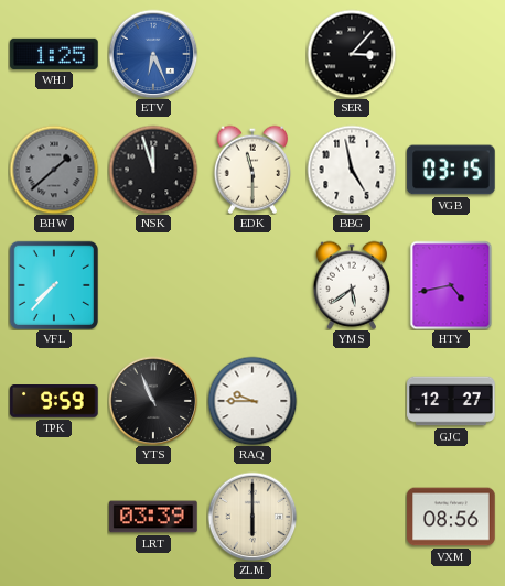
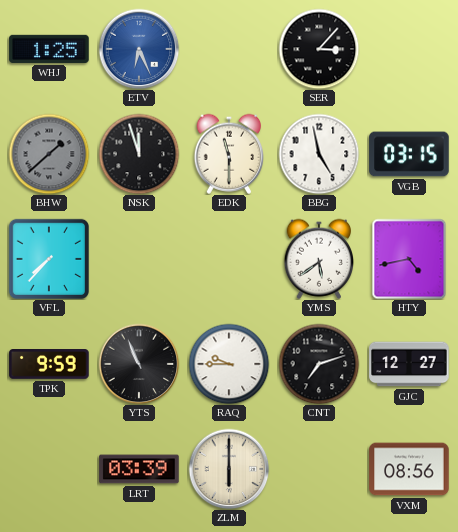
CNT: none -> 7:12 (319, 364)
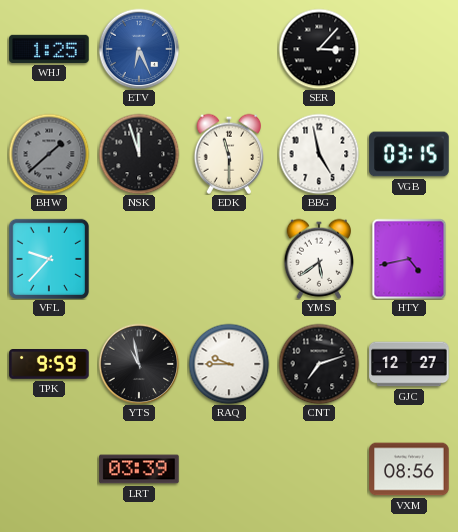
VFL: 7:37 -> 9:37 (48, 258)
YTS: 10:56 -> 10:58 (139, 364)
ZLM: 6:00 -> none (229, 469)
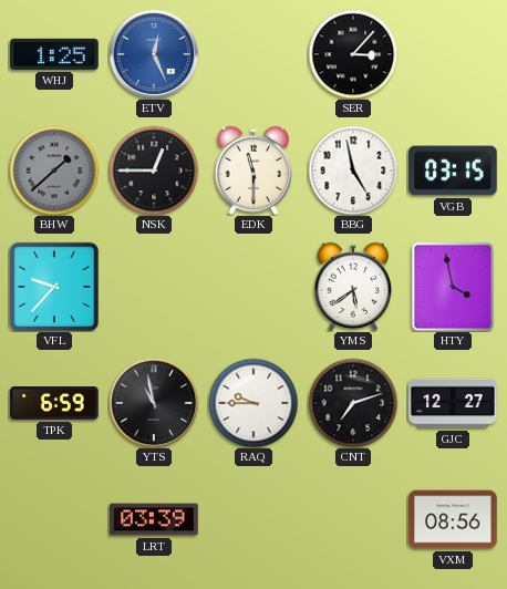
ETV: 6:26 -> 12:26 (154, 54)
NSK: 11:57 -> 12:45 (154, 170)
HTY: 4:43 -> 3:58 (453, 287)
TPK: 9:59 -> 6:59 (54, 404)
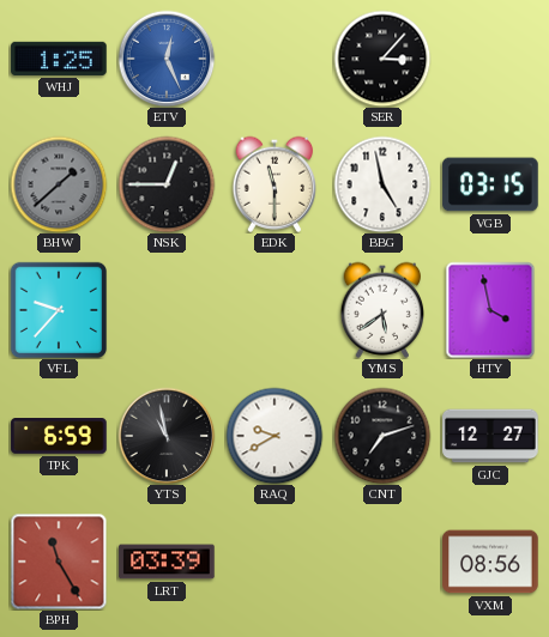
RAQ: 9:45 -> 9:40 (274, 436)
BPH: none -> 11:25 (59, 562)
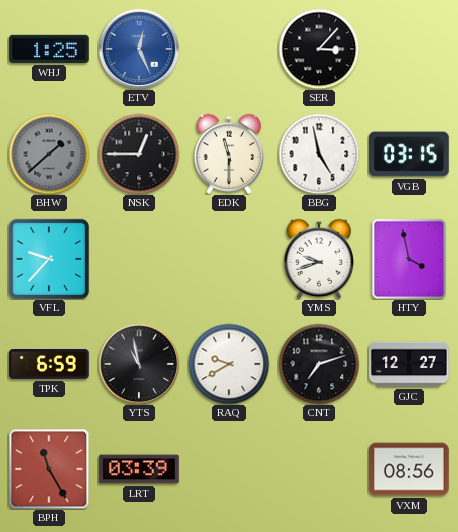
YMS: 5:39 -> 9:42 (319, 259)
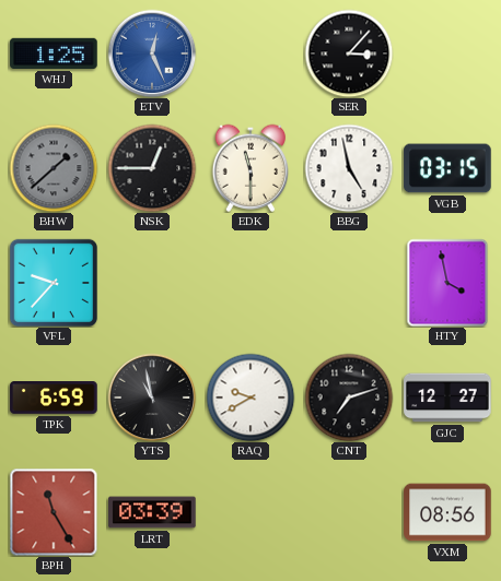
YMS: 9:42 -> none (319, 259)
